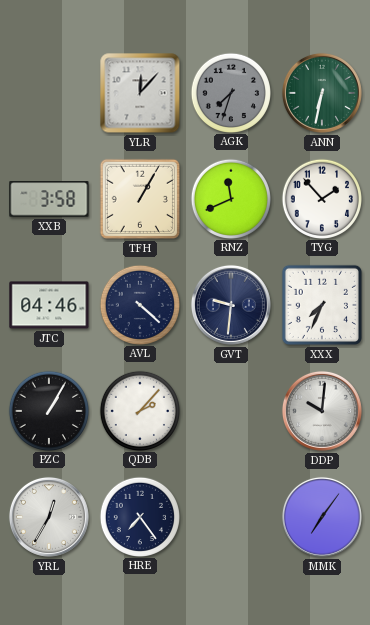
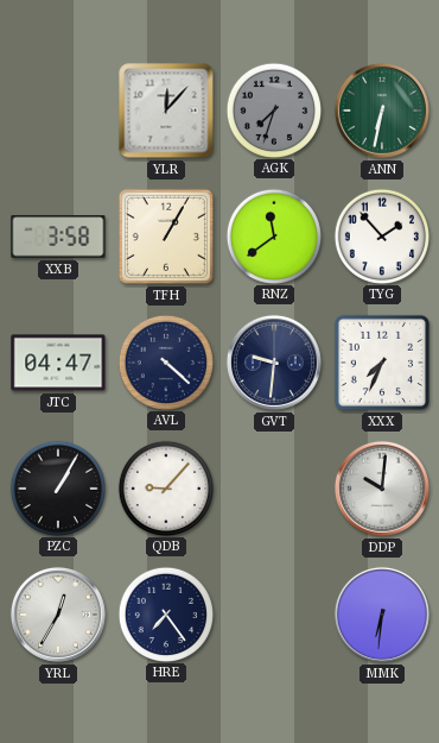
RNZ: 11:41 -> 11:39 (273, 235)
JTC: 04:46 -> 04:47 (58, 363)
QDB: 2:07 -> 9:07 (165, 487)
MMK: 7:06 -> 6:31 (382, 615)
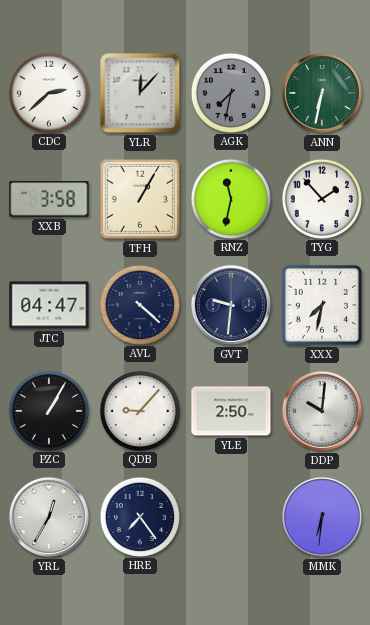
CDC: none -> 2:38 (48, 92)
AGK: 7:33 -> 7:32 (230, 92)
RNZ: 11:39 -> 11:32 (230, 198)
XXX: 7:34 -> 7:32 (322, 305)
YLE: none -> 2:50 (231, 411)
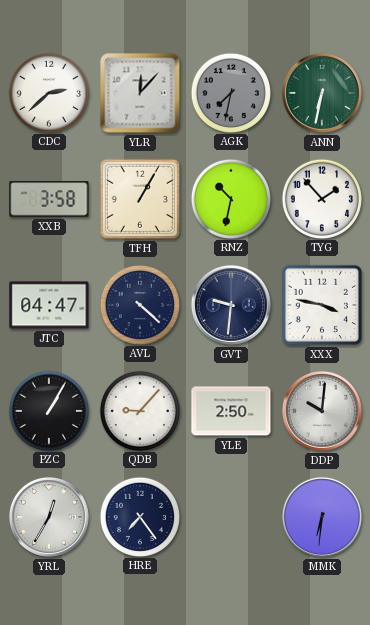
RNZ: 11:32 -> 10:32 (230, 198)
XXX: 7:32 -> 3:47 (322, 305)
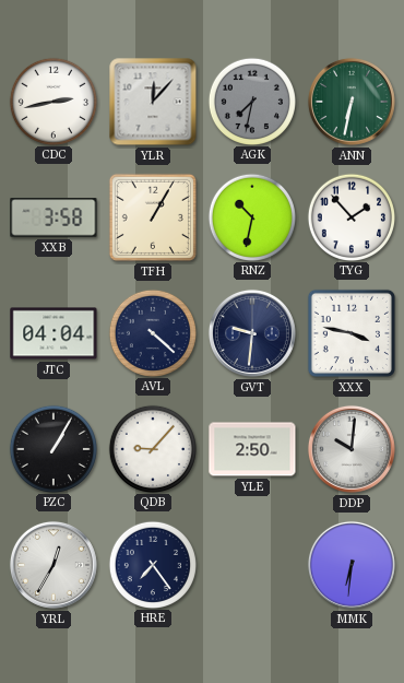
CDC: 2:38 -> 2:43 (52, 101)
JTC: 04:47 -> 04:04 (54, 333)
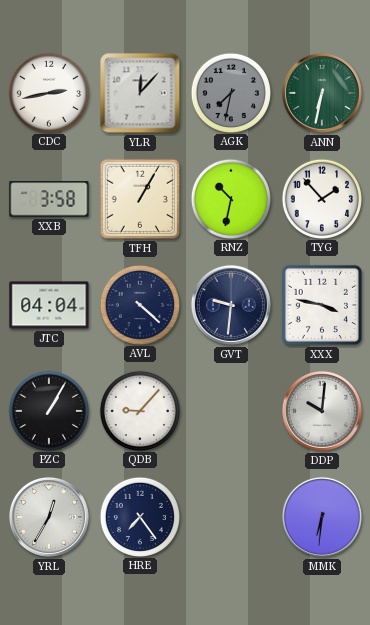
YLE: 2:50 -> none (252, 449)
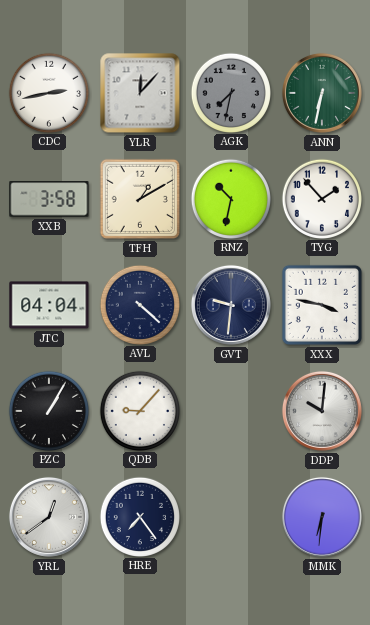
TFH: 1:05 -> 1:10 (140, 199)
YRL: 12:35 -> 12:39 (49, 517)
